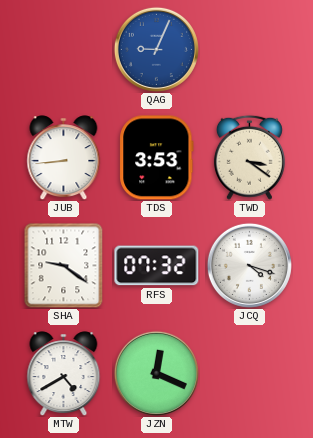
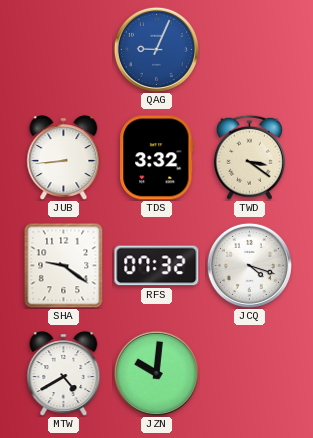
TDS: 3:53 -> 3:32 (157, 158)
JZN: 12:19 -> 10:01 (156, 373)
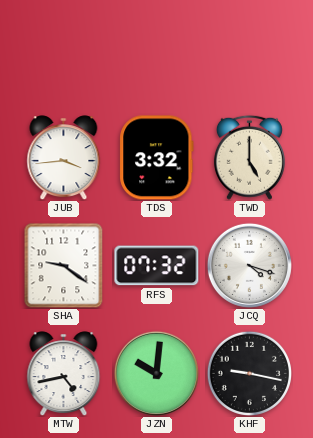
QAG: 9:04 -> none (156, 49)
JUB: 8:44 -> 3:44 (64, 158)
TWD: 3:21 -> 5:00 (249, 157)
MTW: 4:40 -> 4:43 (64, 374)
KHF: none -> 9:17 (249, 373)
